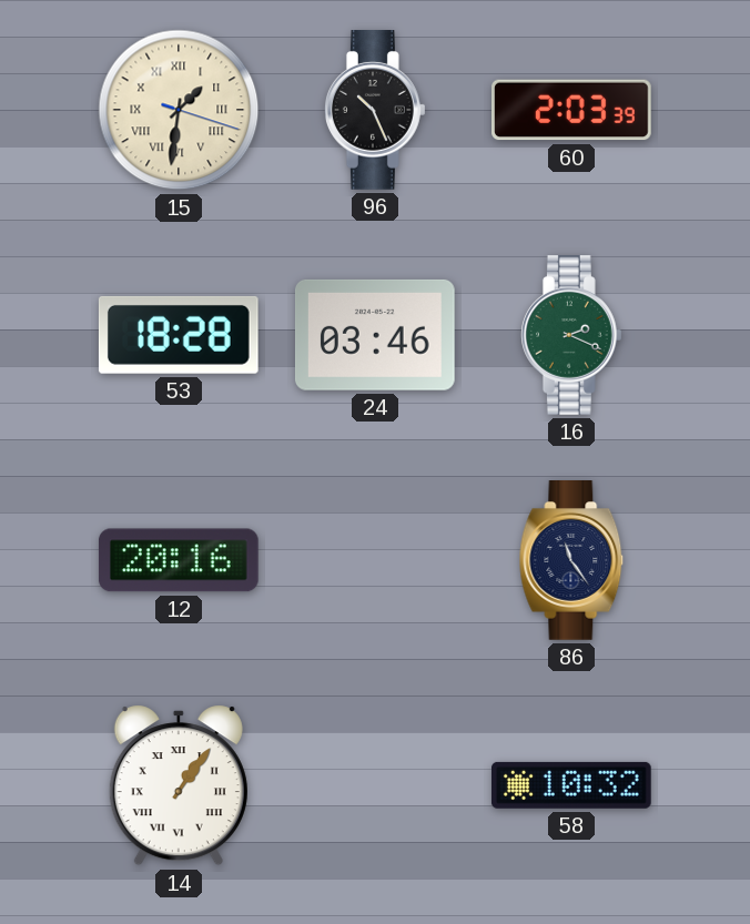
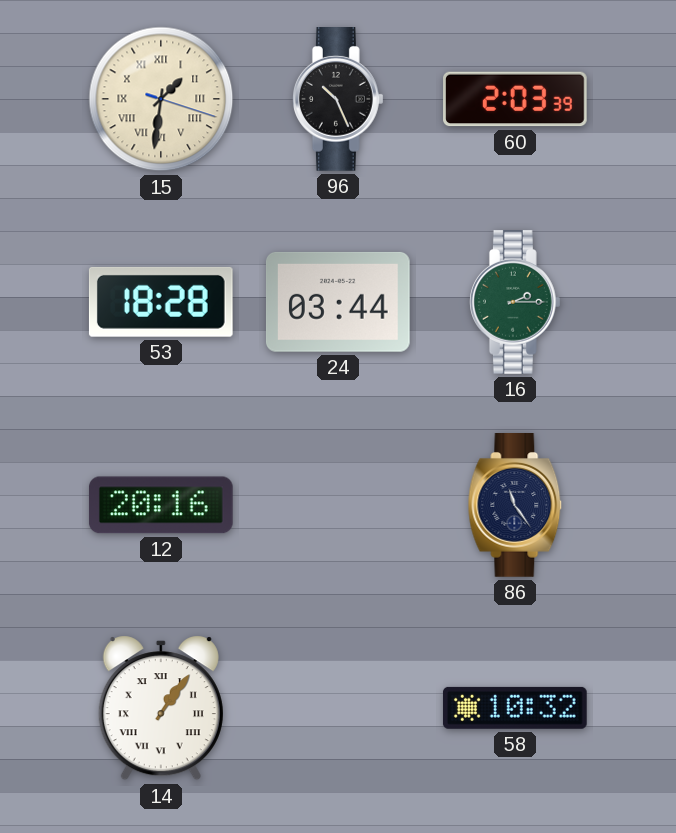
24: 03:46 -> 03:44 (338, 302)
16: 2:19 -> 2:15 (516, 303)
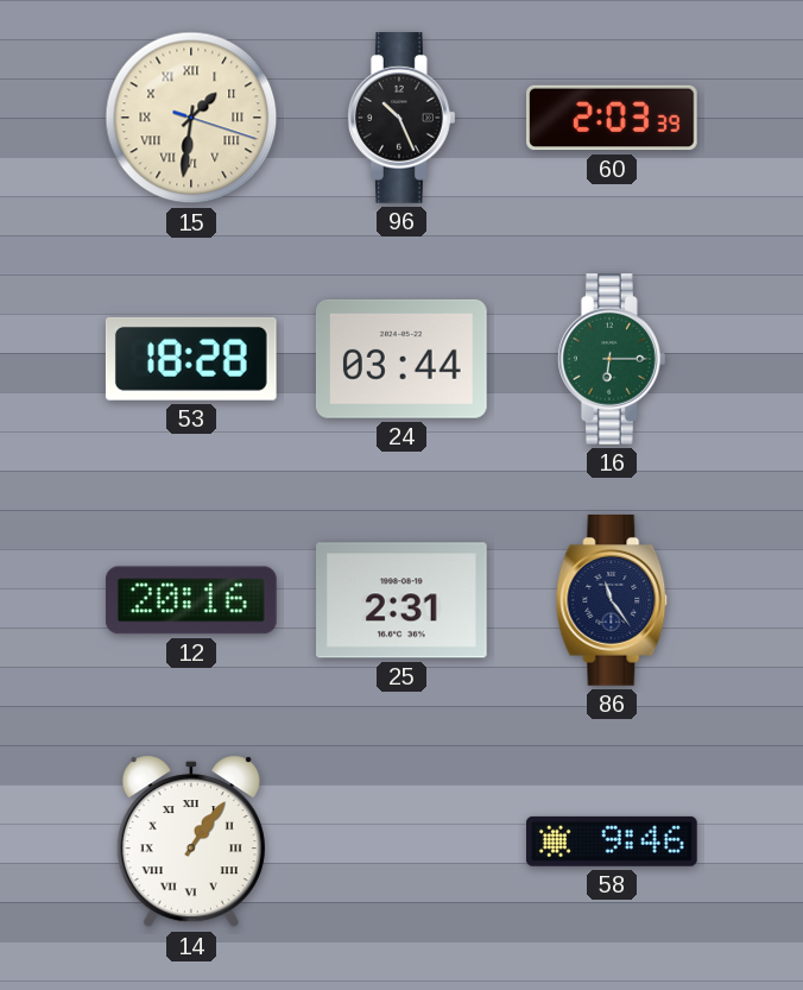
16: 2:15 -> 6:15 (613, 360)
25: none -> 2:31 (403, 600)
58: 10:32 -> 9:46 (612, 841)
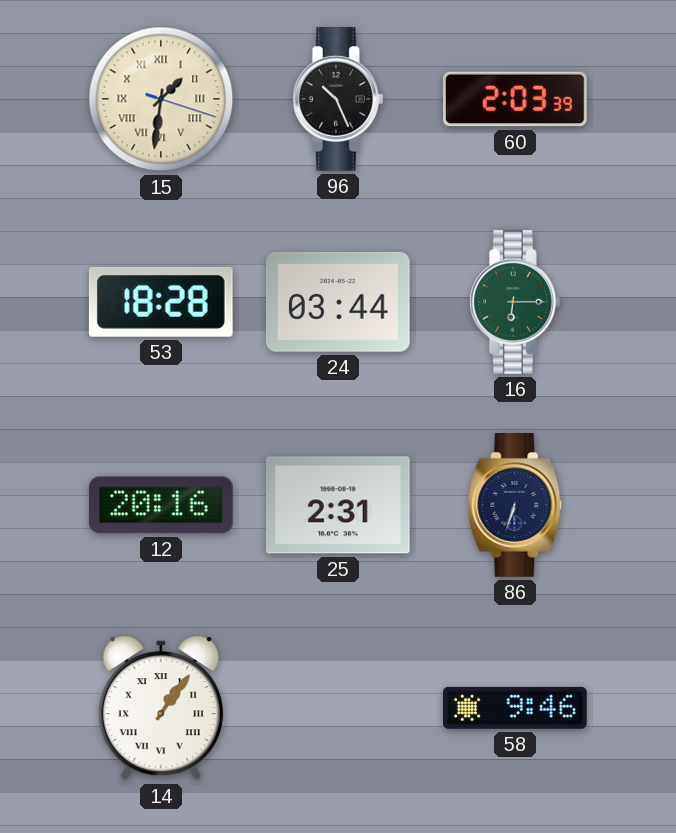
86: 11:24 -> 6:33 (515, 506)
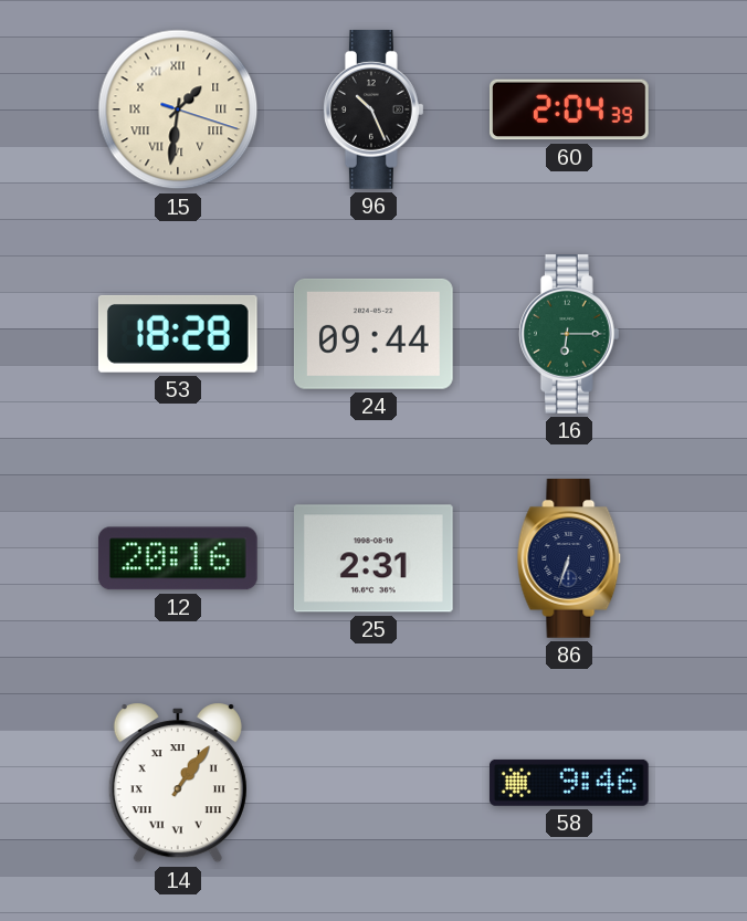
60: 2:03 -> 2:04 (569, 109)
24: 03:44 -> 09:44 (373, 334)
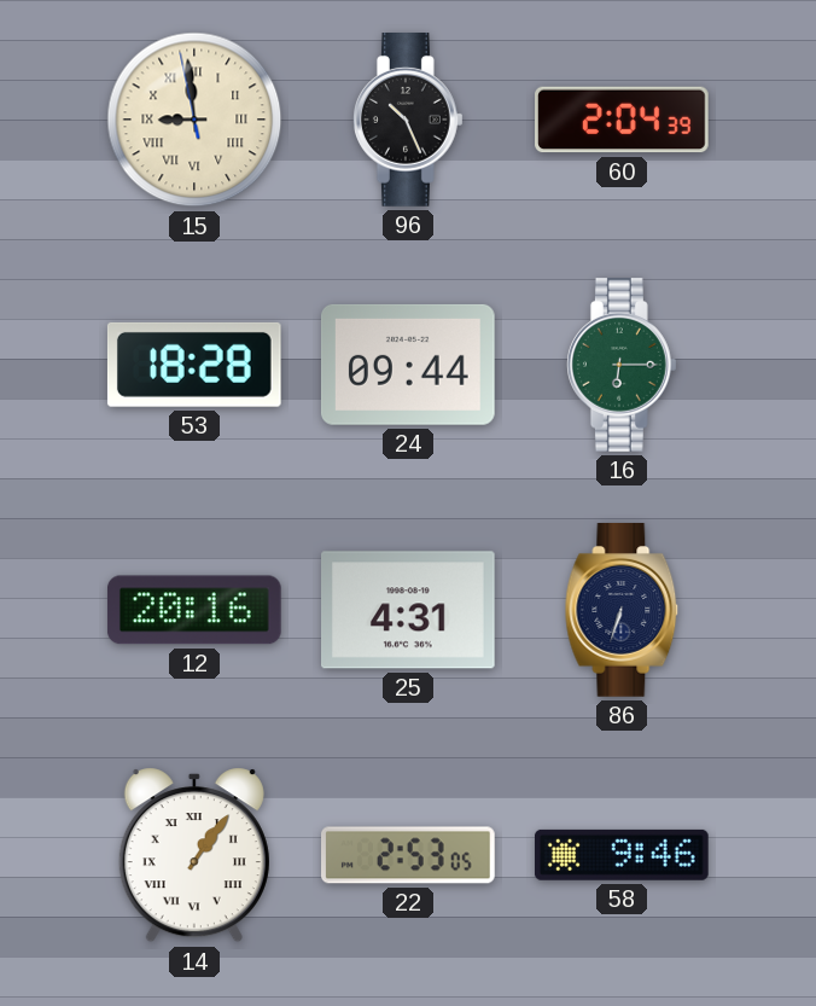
15: 1:31 -> 8:58 (194, 120)
25: 2:31 -> 4:31 (409, 610)
22: none -> 2:53 (408, 855)
